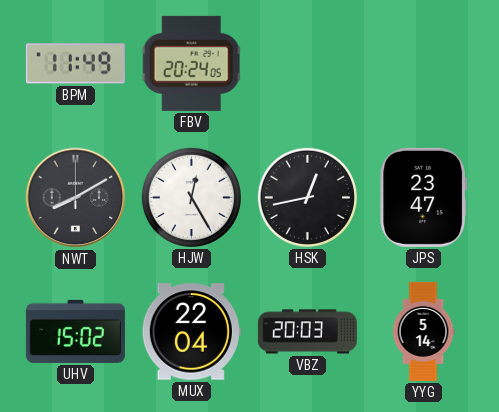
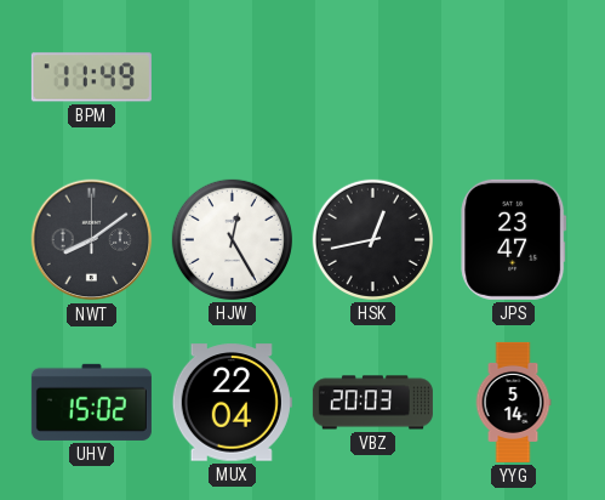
FBV: 20:24 -> none (192, 63)
NWT: 8:10 -> 8:09 (92, 240)
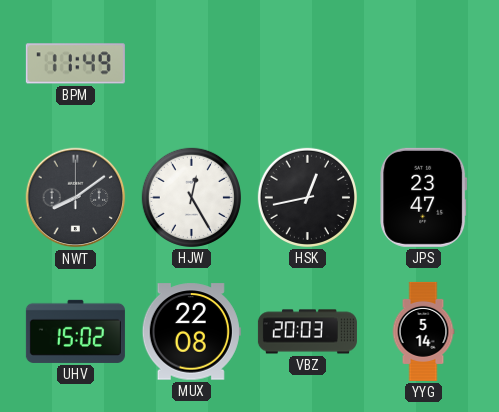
MUX: 22:04 -> 22:08 (191, 332)
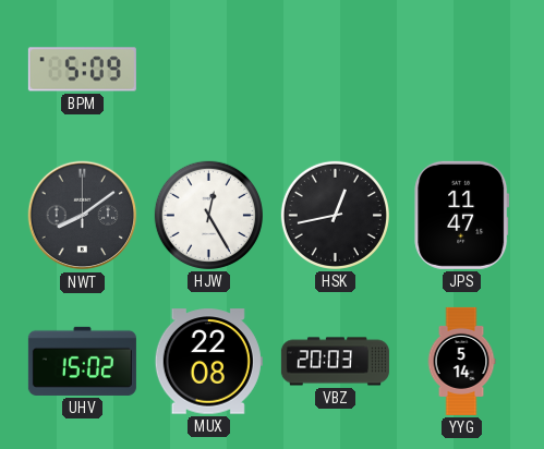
BPM: 11:49 -> 5:09 (82, 70)
JPS: 23:47 -> 11:47 (462, 215)
